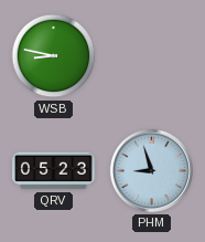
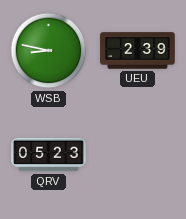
UEU: none -> 2:39 (138, 51)
PHM: 8:57 -> none (151, 170)
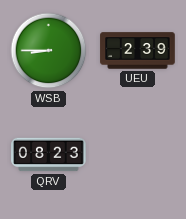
WSB: 8:47 -> 8:45 (49, 51)
QRV: 05:23 -> 08:23 (49, 155)
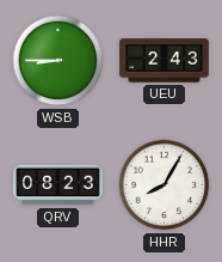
UEU: 2:39 -> 2:43 (165, 61)
HHR: none -> 8:05 (165, 185)
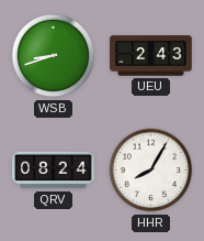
WSB: 8:45 -> 8:42 (54, 56)
QRV: 08:23 -> 08:24 (54, 171)
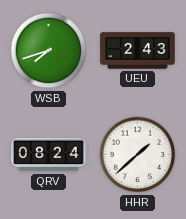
WSB: 8:42 -> 7:42 (49, 51)
HHR: 8:05 -> 1:38 (138, 155)
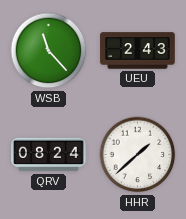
WSB: 7:42 -> 11:23 (49, 51)
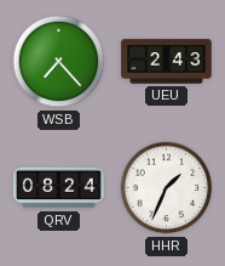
WSB: 11:23 -> 7:23 (59, 62)
HHR: 1:38 -> 1:34 (167, 188)
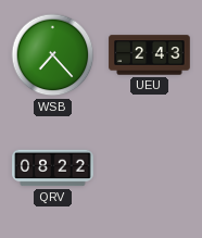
QRV: 08:24 -> 08:22 (53, 168)
HHR: 1:34 -> none (167, 188)
